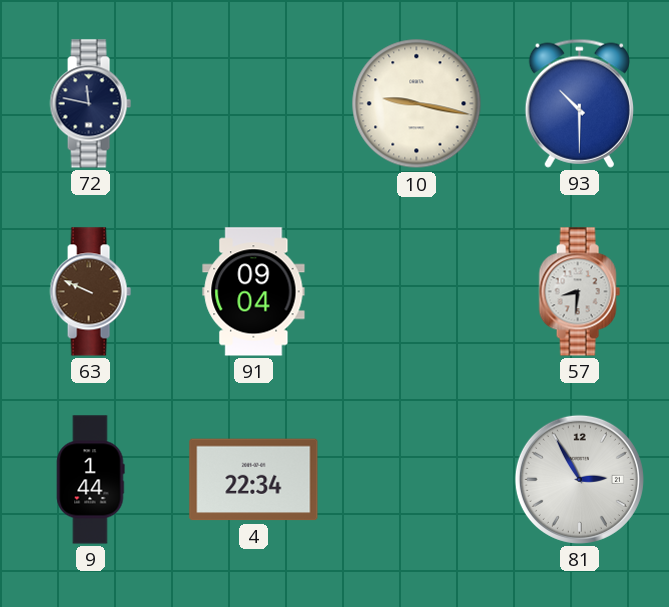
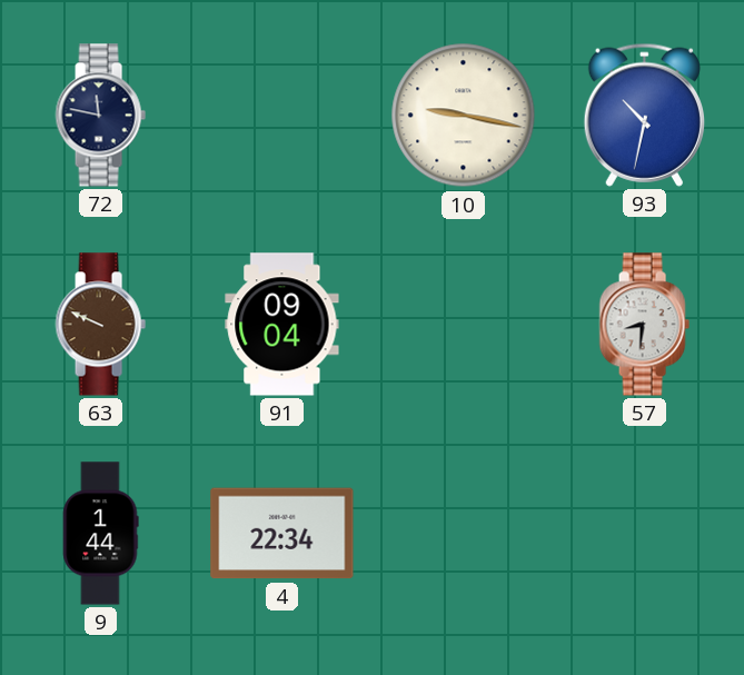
93: 10:30 -> 10:32 (644, 115)
81: 2:55 -> none (579, 479)
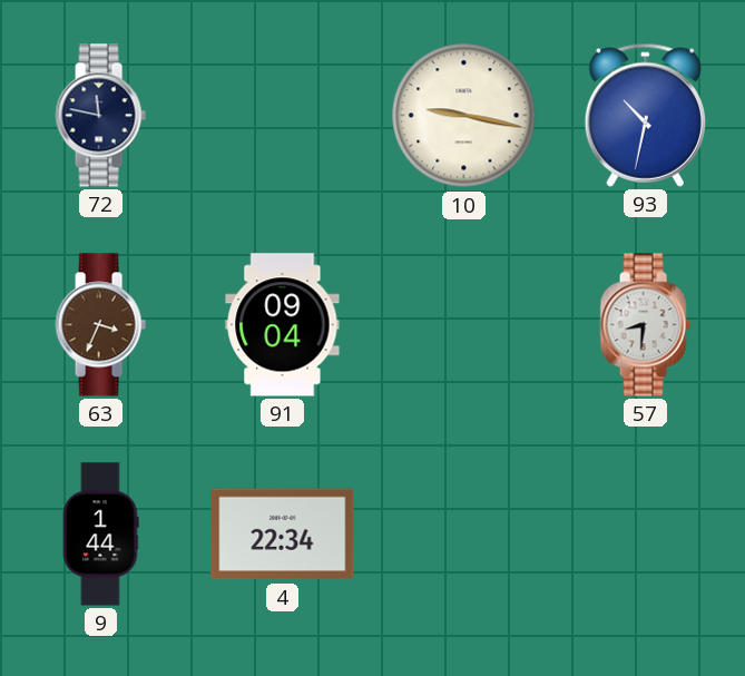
63: 9:49 -> 3:34 (100, 325)
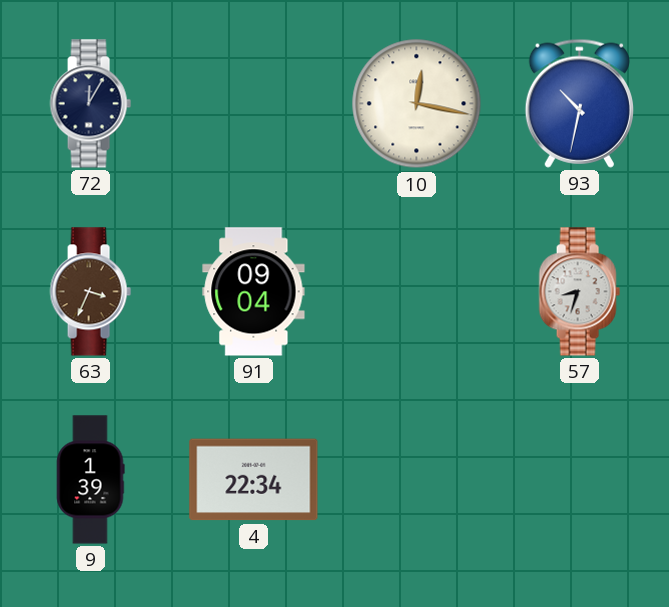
72: 11:47 -> 12:05 (90, 104)
10: 9:17 -> 12:17 (417, 104)
57: 8:31 -> 8:33 (579, 292)
9: 1:44 -> 1:39 (90, 480)
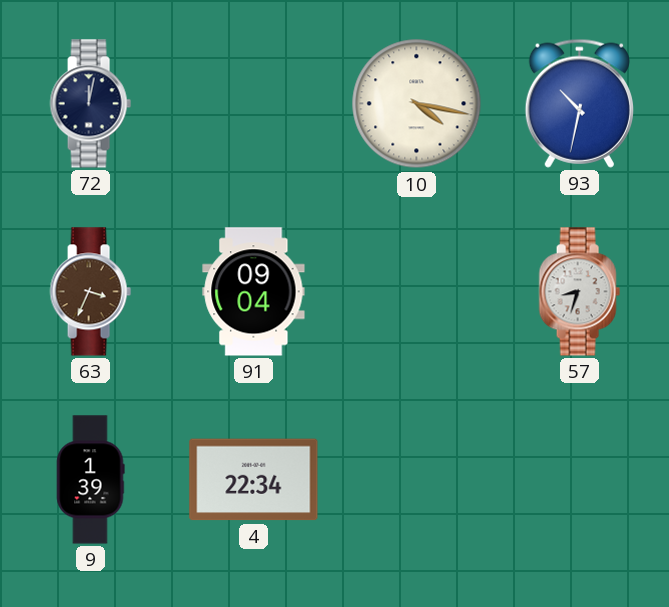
72: 12:05 -> 12:02 (90, 104)
10: 12:17 -> 4:17 (417, 104)
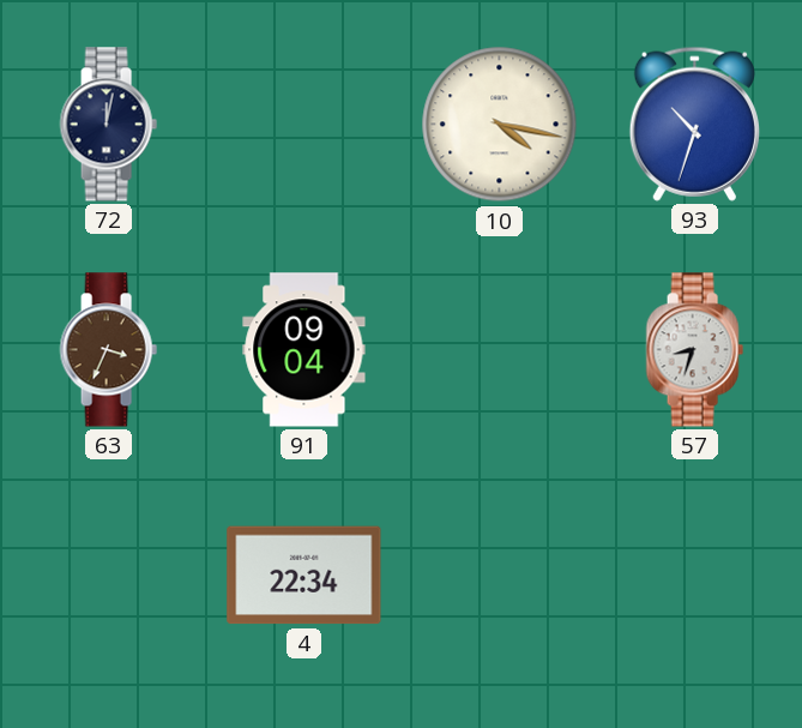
93: 10:32 -> 10:33 (694, 124)
9: 1:39 -> none (90, 480)
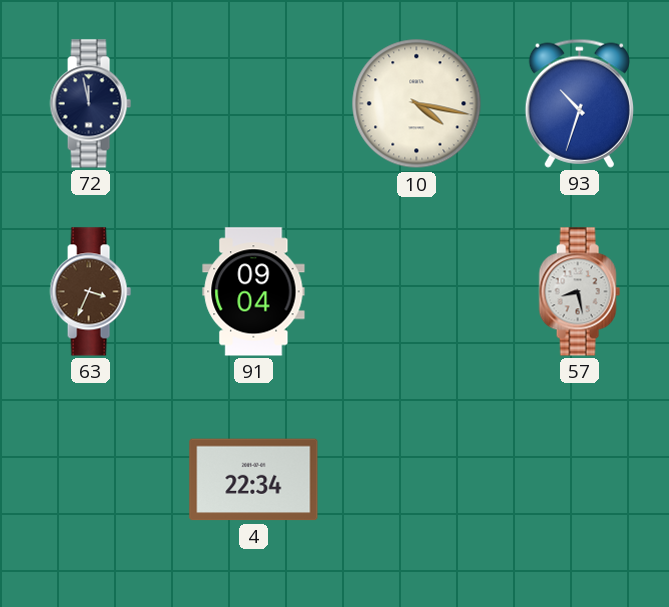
72: 12:02 -> 11:58 (90, 104)
57: 8:33 -> 8:28 (579, 292)
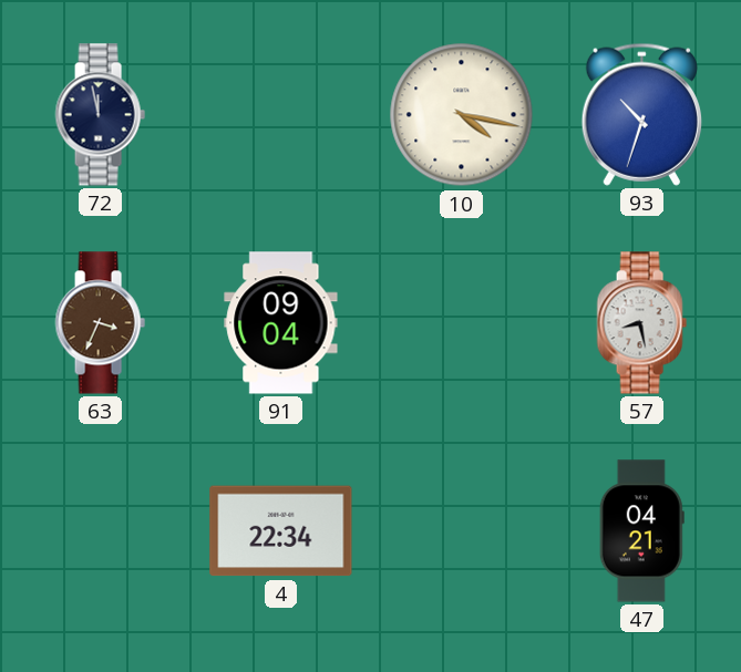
47: none -> 04:21 (641, 531)
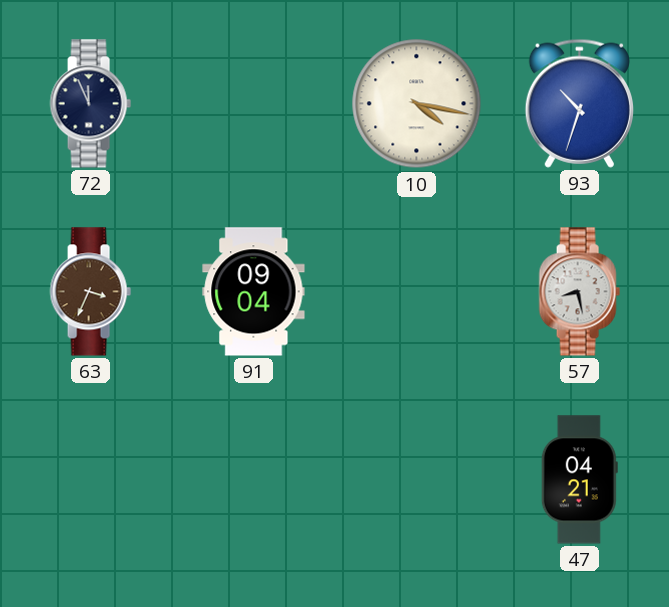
72: 11:58 -> 11:56 (90, 104)
4: 22:34 -> none (281, 531)
